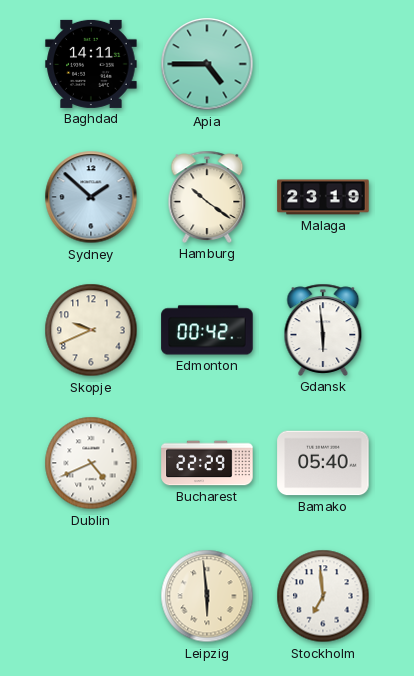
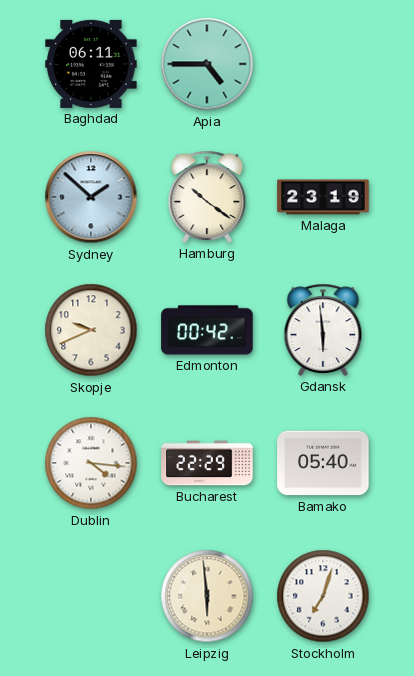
Baghdad: 14:11 -> 06:11 (91, 64)
Dublin: 4:41 -> 4:16 (91, 463)
Stockholm: 6:59 -> 7:03 (323, 596)
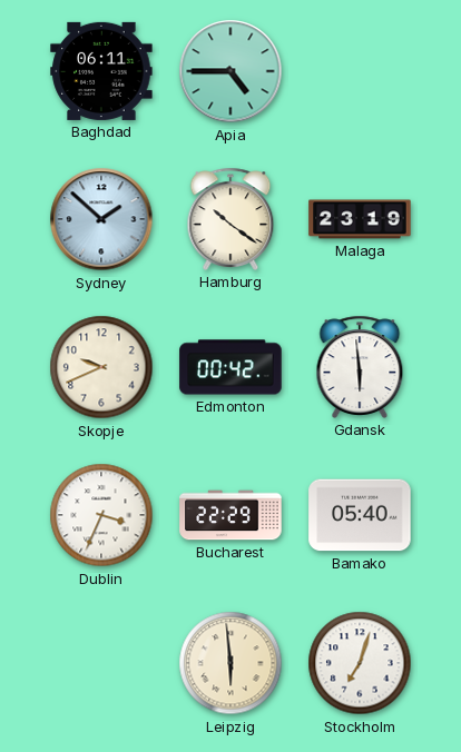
Dublin: 4:16 -> 3:34 (101, 515)
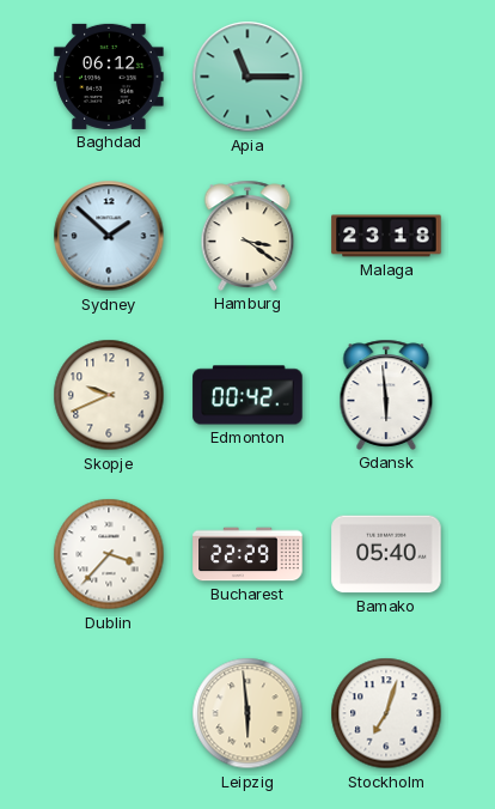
Baghdad: 06:11 -> 06:12 (109, 77)
Apia: 4:45 -> 11:15 (247, 77)
Hamburg: 10:21 -> 3:21 (247, 236)
Malaga: 23:19 -> 23:18 (386, 236)
Dublin: 3:34 -> 3:37 (109, 554)
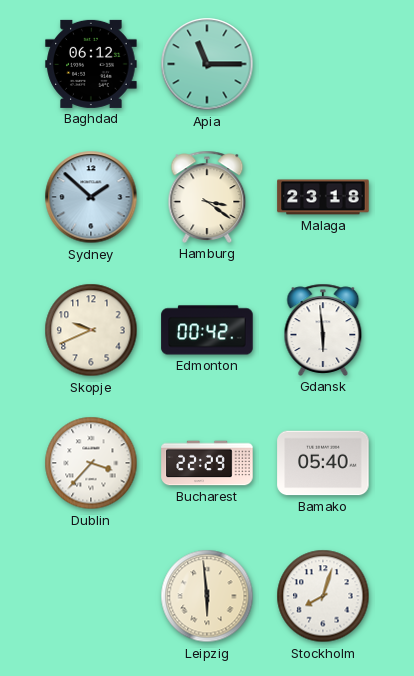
Stockholm: 7:03 -> 8:03 (323, 596)
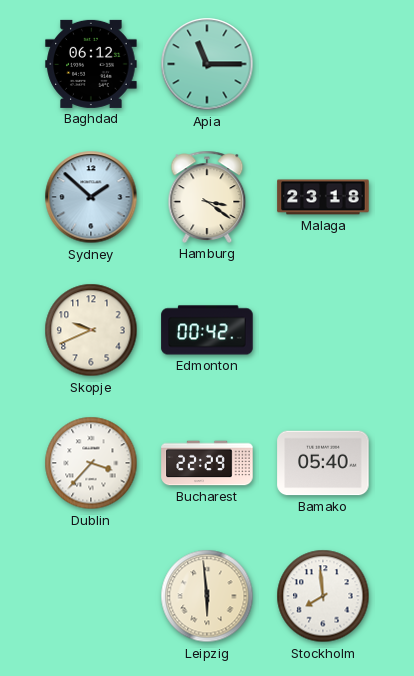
Gdansk: 5:59 -> none (323, 330)
Stockholm: 8:03 -> 7:59 (323, 596)
